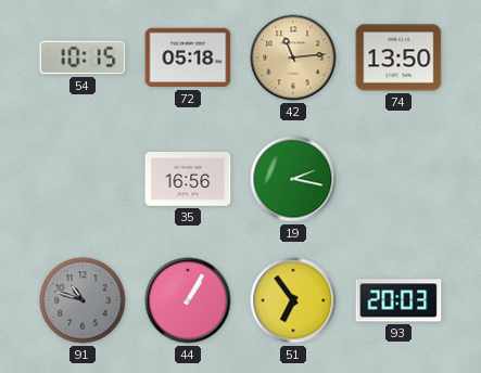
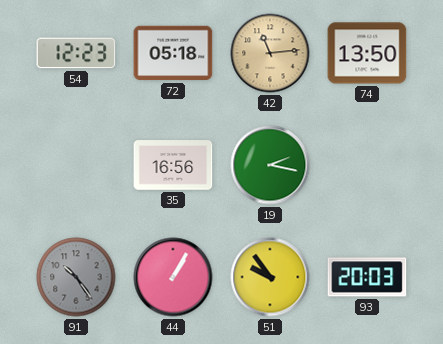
54: 10:15 -> 12:23 (76, 53)
91: 10:48 -> 10:24 (76, 277)
51: 6:54 -> 9:54 (270, 277)
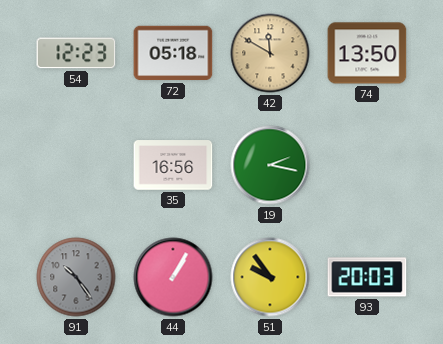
42: 11:14 -> 11:50 (270, 53)
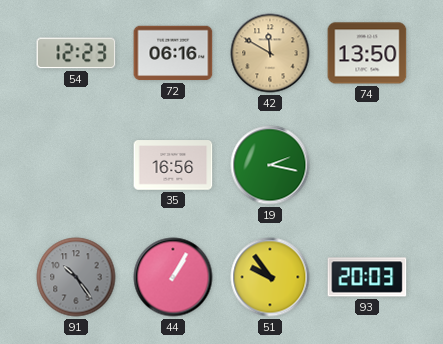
72: 05:18 -> 06:16 (173, 53)
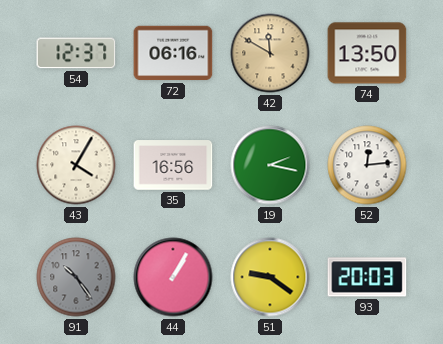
54: 12:23 -> 12:37 (76, 53)
43: none -> 4:05 (76, 165)
52: none -> 12:14 (367, 165)
51: 9:54 -> 9:21 (270, 277)
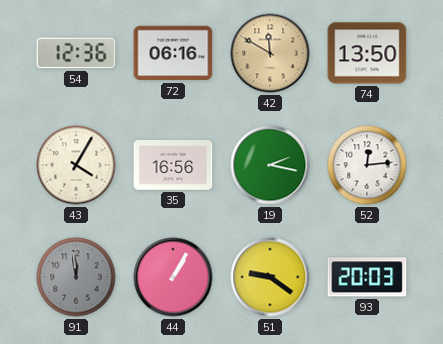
54: 12:37 -> 12:36 (76, 53)
91: 10:24 -> 11:59 (76, 277)
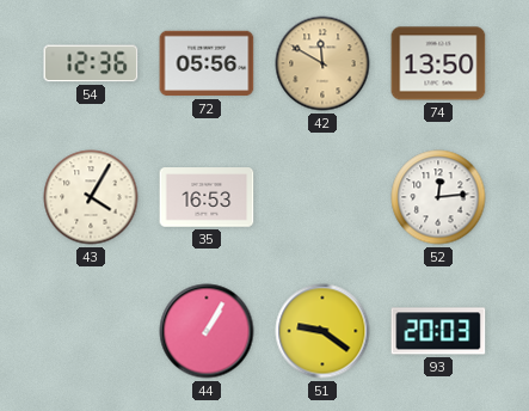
72: 06:16 -> 05:56 (207, 63)
35: 16:56 -> 16:53 (207, 197)
19: 2:17 -> none (270, 165)
91: 11:59 -> none (76, 277)
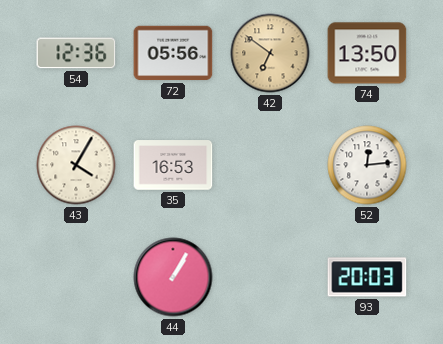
42: 11:50 -> 6:51 (270, 53)
51: 9:21 -> none (322, 331)
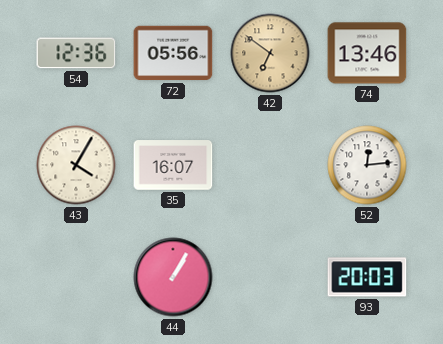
74: 13:50 -> 13:46 (367, 53)
35: 16:53 -> 16:07 (173, 165)
